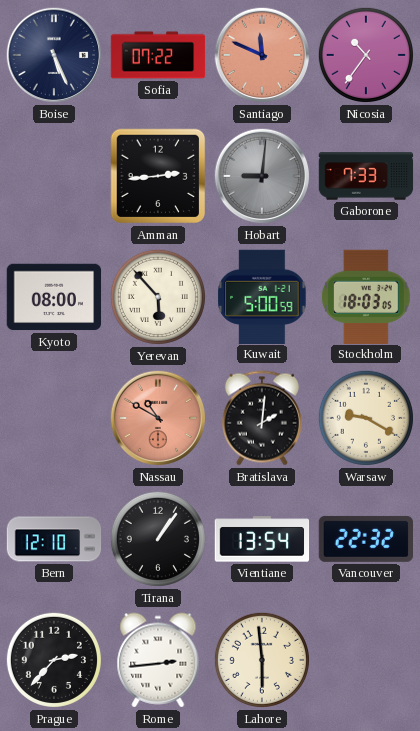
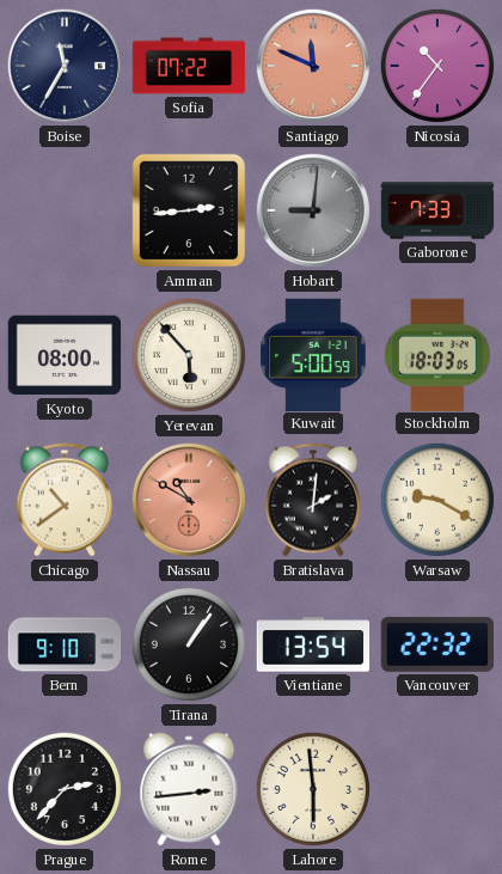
Boise: 5:26 -> 11:35 (65, 66)
Chicago: none -> 10:39 (65, 500)
Bern: 12:10 -> 9:10 (65, 644)
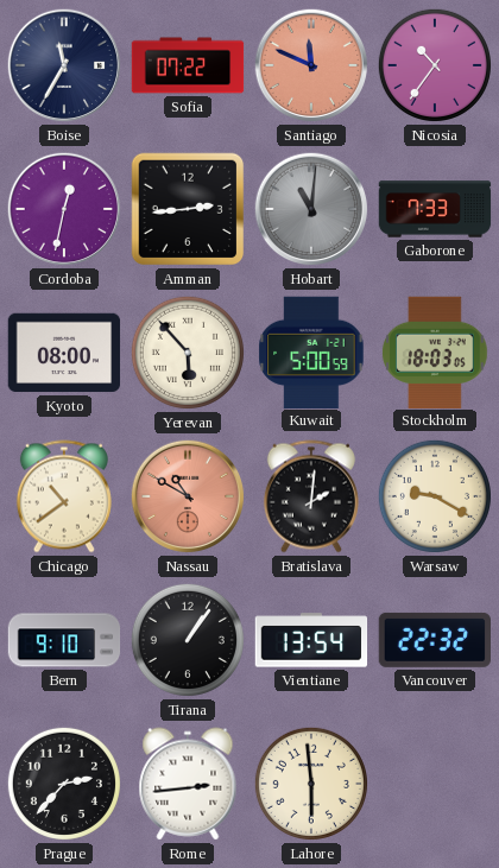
Cordoba: none -> 12:32 (64, 209)
Hobart: 9:01 -> 11:01 (311, 209)
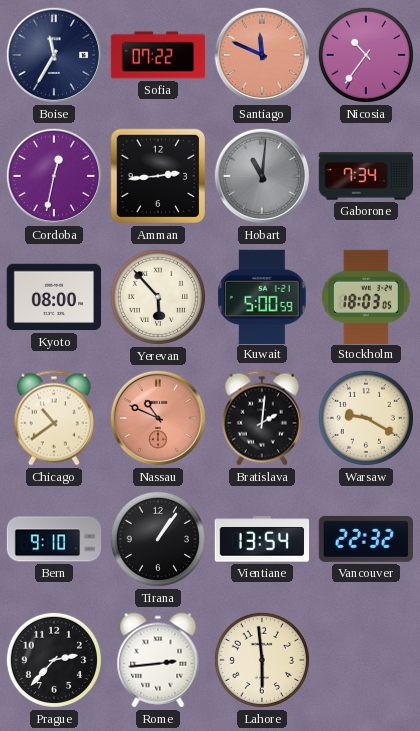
Gaborone: 7:33 -> 7:34 (366, 176)
Nassau: 10:50 -> 10:49 (158, 418)
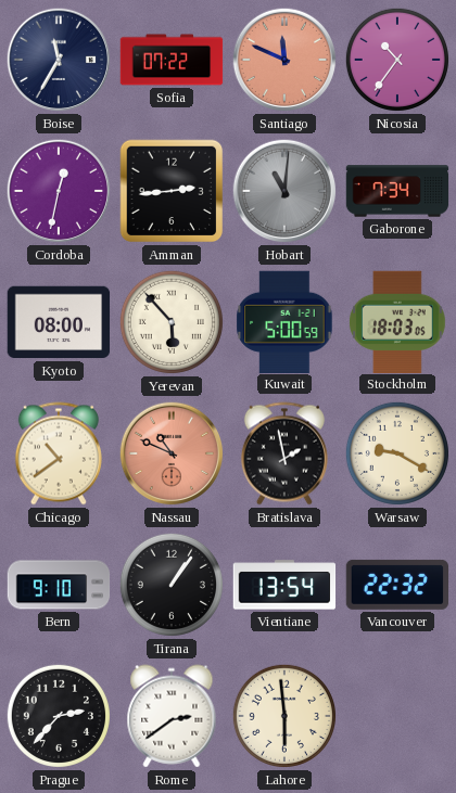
Bratislava: 2:01 -> 1:58 (284, 453)
Rome: 2:44 -> 2:39 (172, 716)
